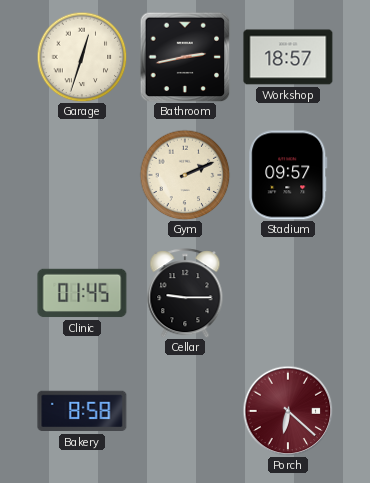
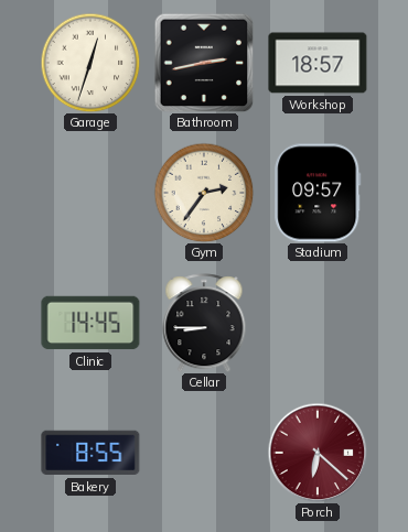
Gym: 2:11 -> 2:36 (204, 193)
Clinic: 01:45 -> 14:45 (90, 323)
Cellar: 9:15 -> 8:45 (204, 323)
Bakery: 8:58 -> 8:55 (90, 453)
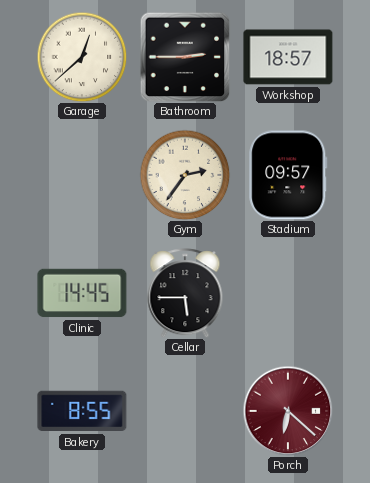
Garage: 12:33 -> 12:38 (82, 57)
Bathroom: 2:43 -> 2:45 (185, 57)
Cellar: 8:45 -> 5:45 (185, 293)
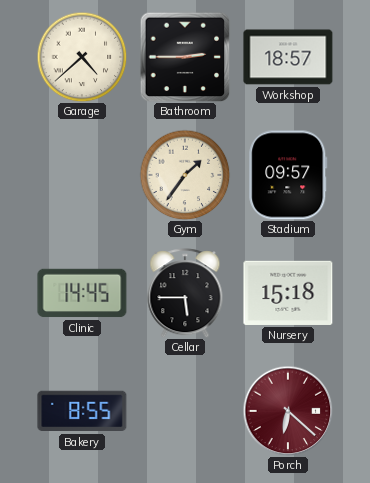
Garage: 12:38 -> 4:38 (82, 57)
Gym: 2:36 -> 1:36 (185, 175)
Nursery: none -> 15:18 (288, 293)
